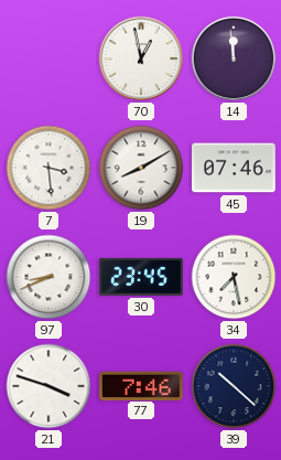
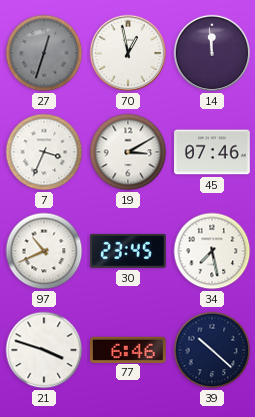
27: none -> 12:33 (44, 53)
7: 3:29 -> 3:34 (44, 152)
19: 8:10 -> 3:10 (128, 152)
97: 8:41 -> 10:41 (44, 251)
77: 7:46 -> 6:46 (129, 349)
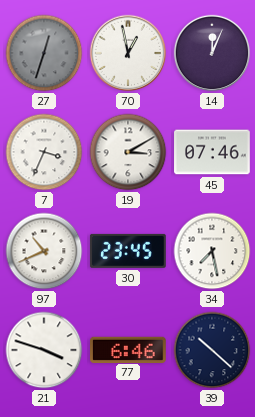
14: 11:59 -> 12:04 (212, 53)
